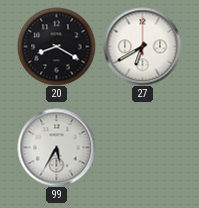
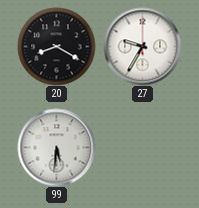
27: 6:40 -> 9:35 (142, 46)
99: 5:35 -> 5:31 (56, 147)
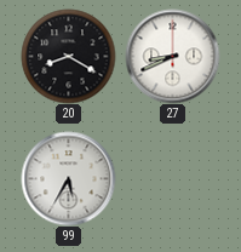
27: 9:35 -> 8:41 (172, 56)
99: 5:31 -> 5:35 (68, 178)
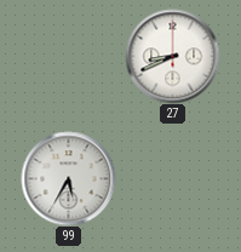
20: 8:20 -> none (68, 56)
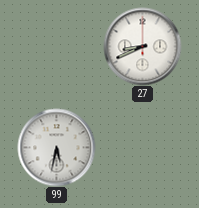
99: 5:35 -> 5:32 (56, 147)
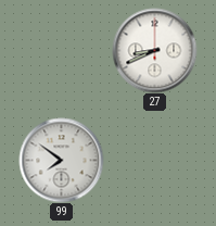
99: 5:32 -> 7:51 (61, 160)
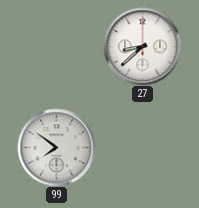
27: 8:41 -> 8:38 (142, 46)
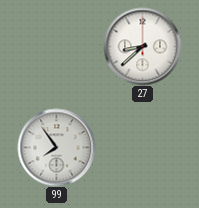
99: 7:51 -> 7:54 (56, 147)
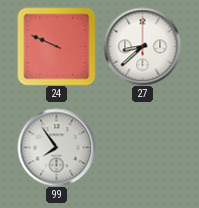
24: none -> 9:49 (56, 46)
